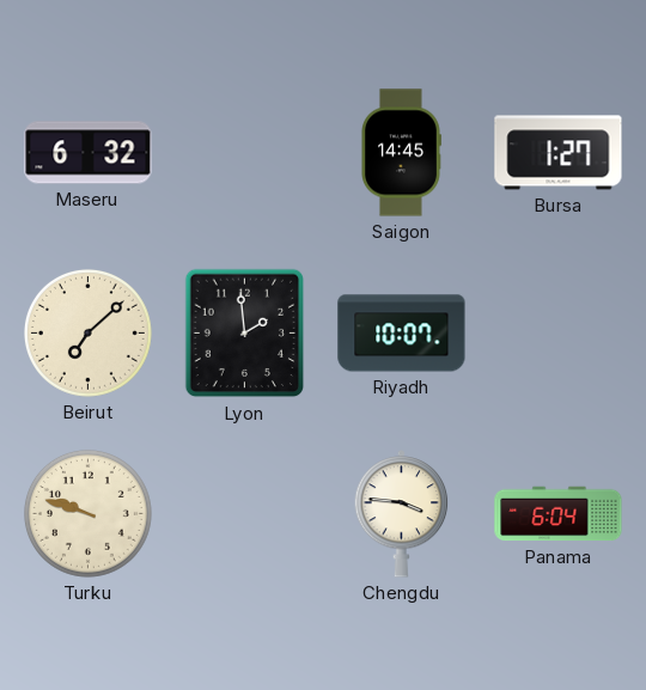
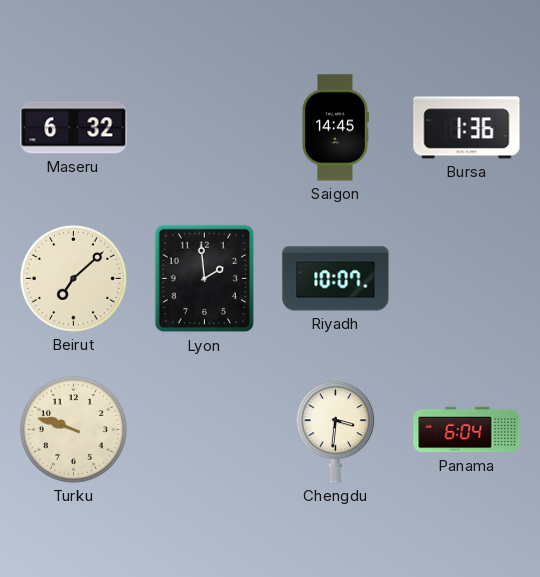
Bursa: 1:27 -> 1:36 (467, 128)
Chengdu: 3:46 -> 3:31 (336, 430)
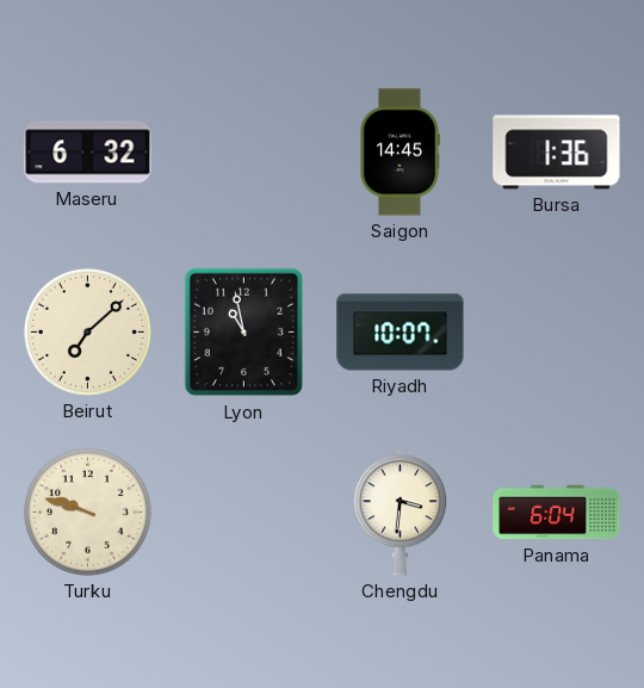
Lyon: 1:59 -> 10:58 (243, 333)
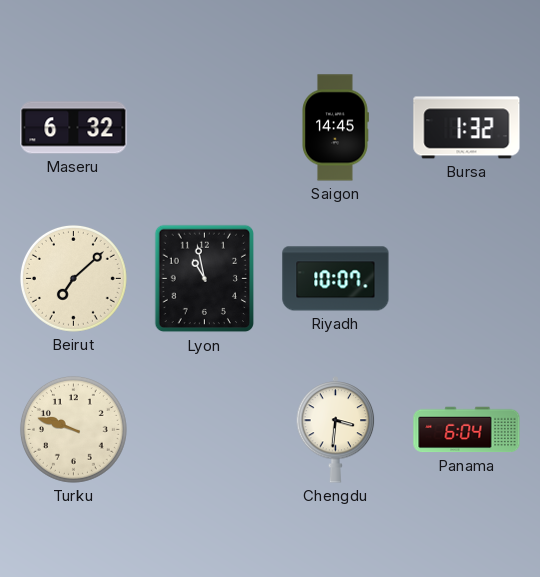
Bursa: 1:36 -> 1:32 (467, 128)
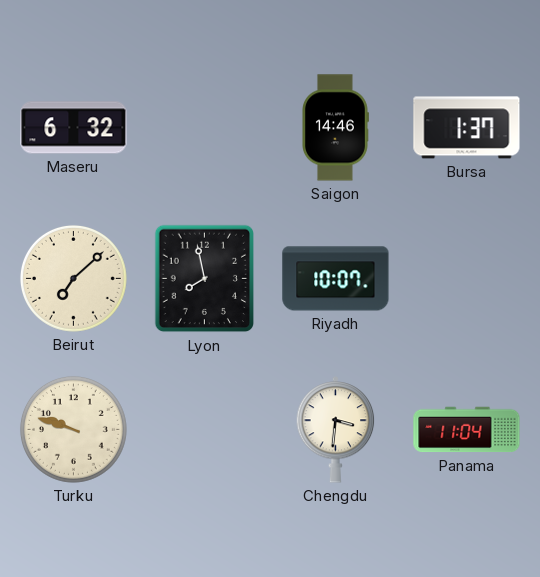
Saigon: 14:45 -> 14:46 (335, 128)
Bursa: 1:32 -> 1:37 (467, 128)
Lyon: 10:58 -> 7:58 (204, 279)
Panama: 6:04 -> 11:04 (467, 430)
